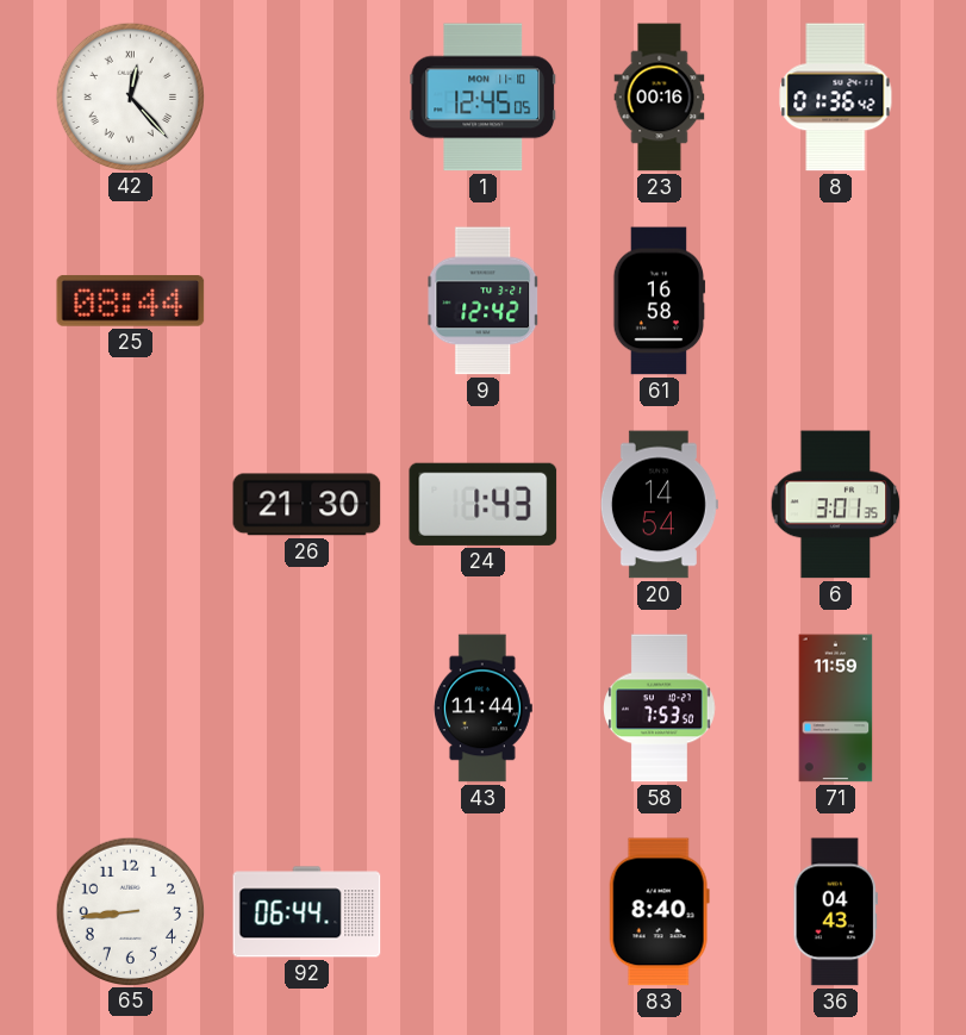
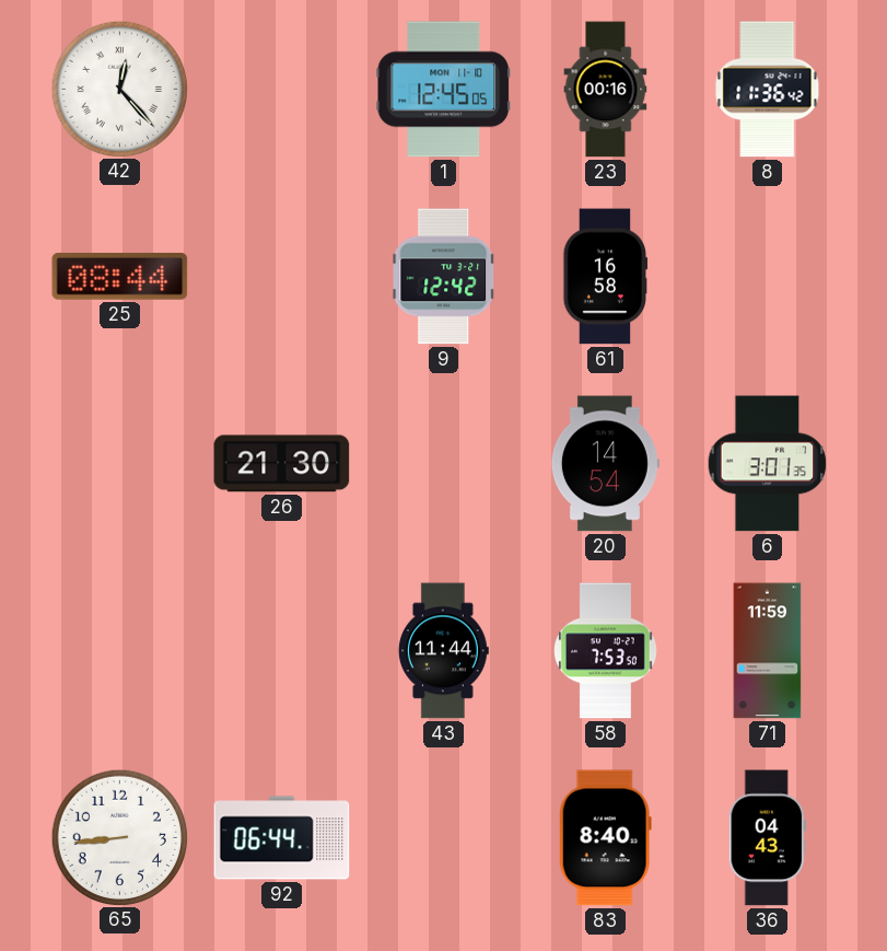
8: 01:36 -> 11:36 (768, 90)
24: 1:43 -> none (484, 504)
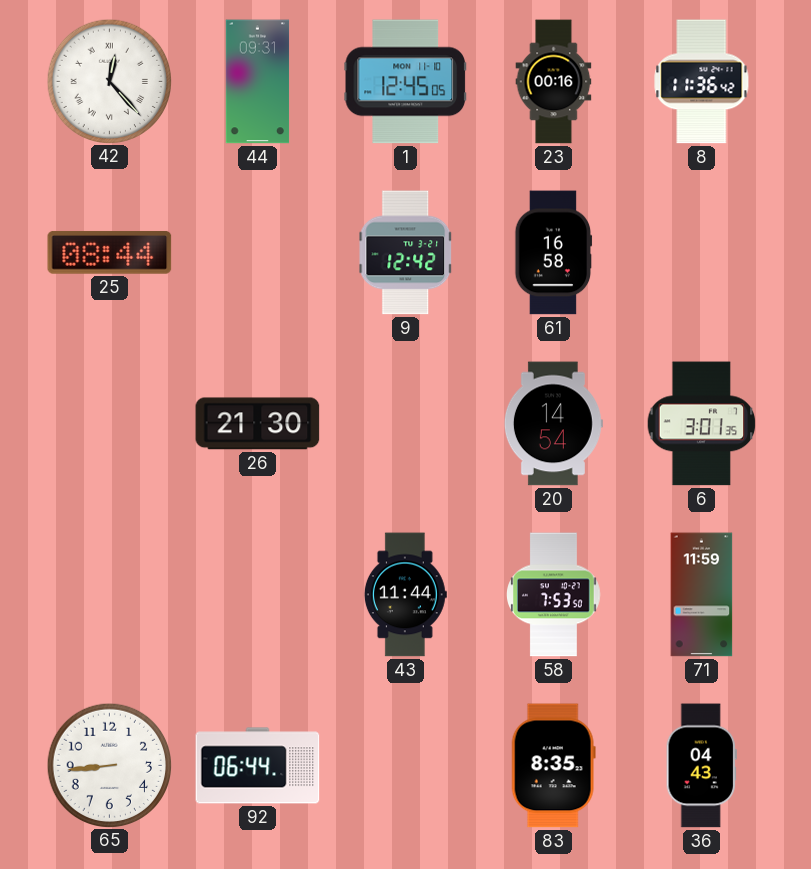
44: none -> 09:31 (258, 82)
83: 8:40 -> 8:35 (553, 766)
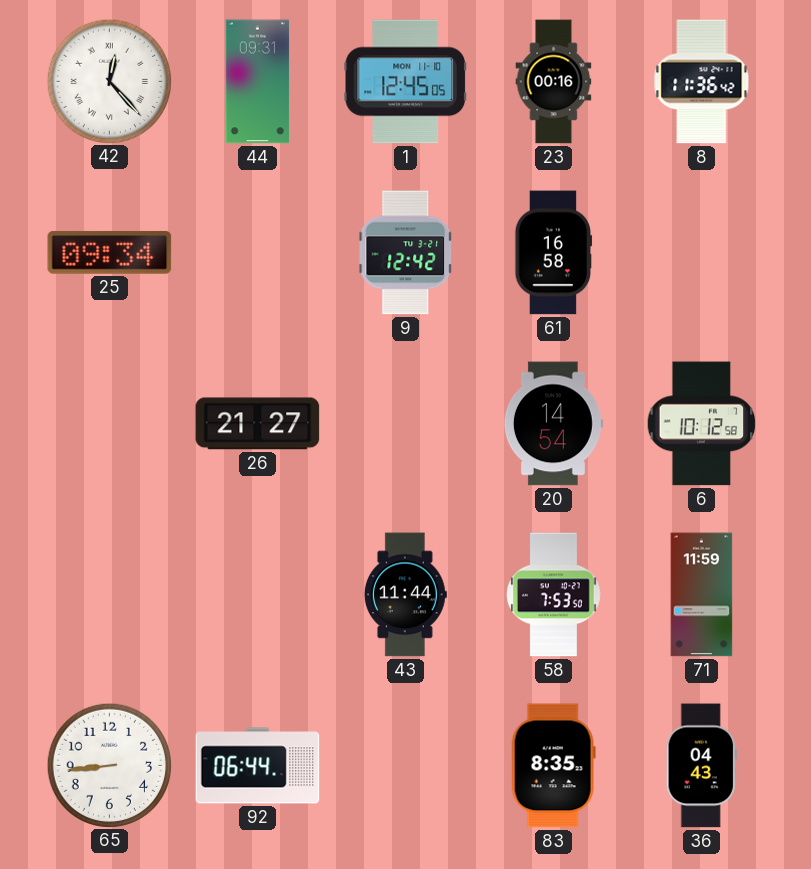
25: 08:44 -> 09:34 (110, 252)
26: 21:30 -> 21:27 (258, 424)
6: 3:01 -> 10:12 (702, 424)
